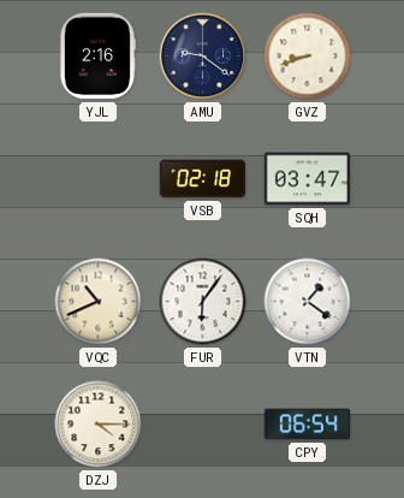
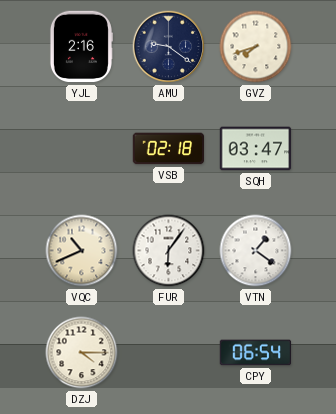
GVZ: 8:42 -> 7:42 (256, 47)
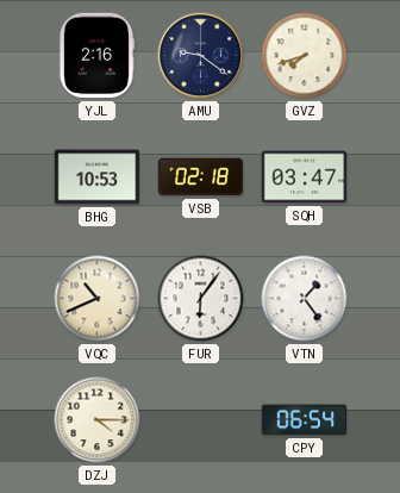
BHG: none -> 10:53 (98, 177)
VTN: 1:21 -> 1:24 (305, 299)
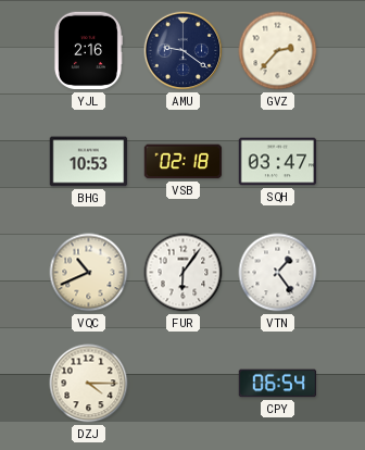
GVZ: 7:42 -> 2:37 (278, 51)
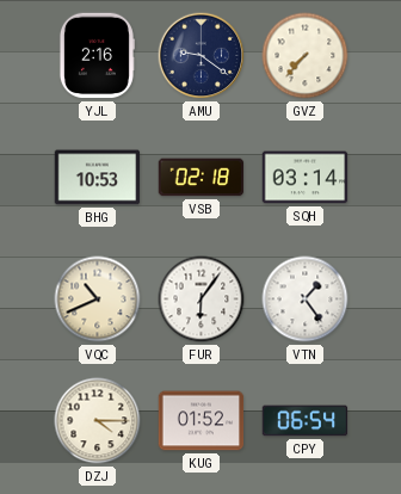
GVZ: 2:37 -> 7:37 (306, 56)
SQH: 03:47 -> 03:14 (306, 178)
KUG: none -> 01:52 (202, 421)
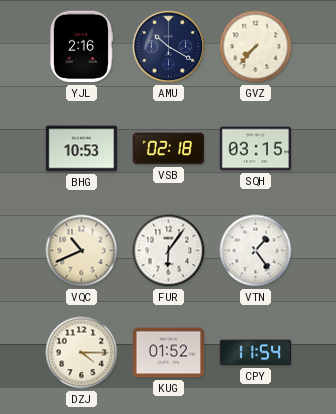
AMU: 9:21 -> 10:20 (169, 47)
SQH: 03:14 -> 03:15 (256, 149)
CPY: 06:54 -> 11:54 (256, 353)
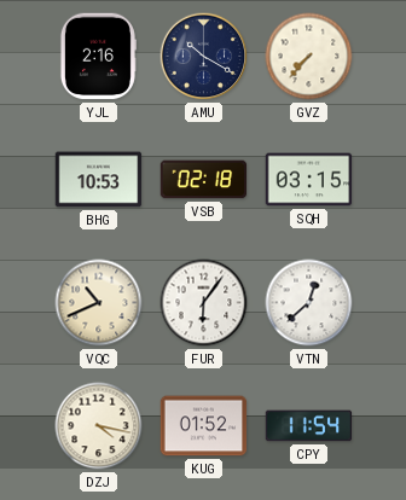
VTN: 1:24 -> 12:38 (309, 303)
DZJ: 4:15 -> 4:17 (99, 426)
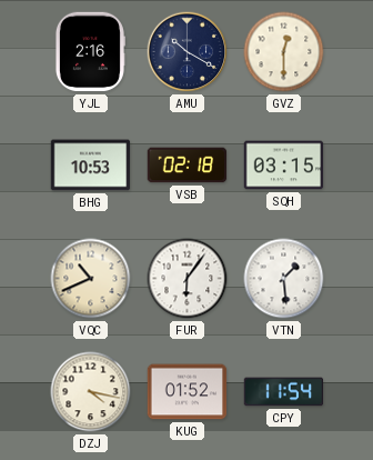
GVZ: 7:37 -> 12:30 (284, 52)
VTN: 12:38 -> 1:29 (284, 279)
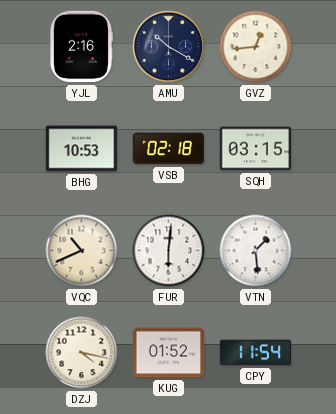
GVZ: 12:30 -> 12:44 (256, 47)
FUR: 6:06 -> 6:01 (169, 251)
